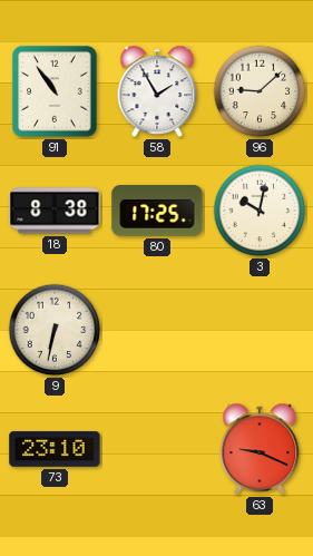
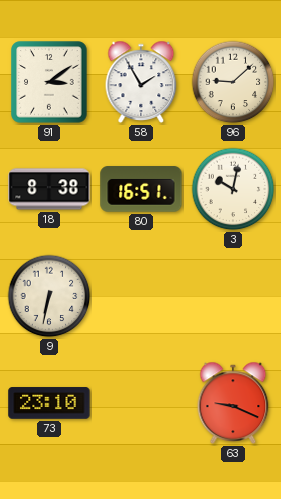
91: 10:54 -> 3:09 (49, 82)
80: 17:25 -> 16:51 (141, 189)
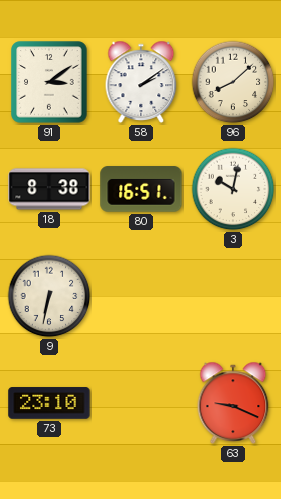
58: 1:55 -> 2:09 (141, 82)
96: 9:08 -> 8:08 (233, 82)
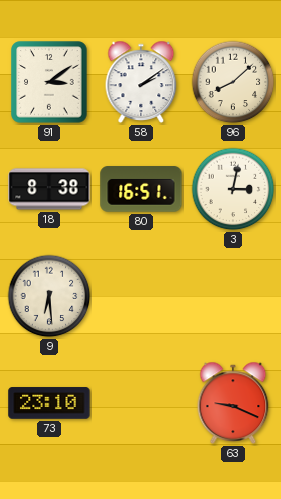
3: 10:02 -> 3:02 (233, 189)
9: 6:32 -> 6:29 (49, 296)
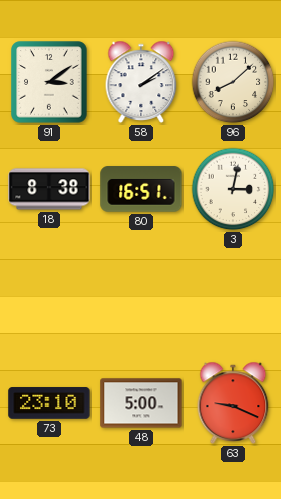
9: 6:29 -> none (49, 296)
48: none -> 5:00 (141, 403)
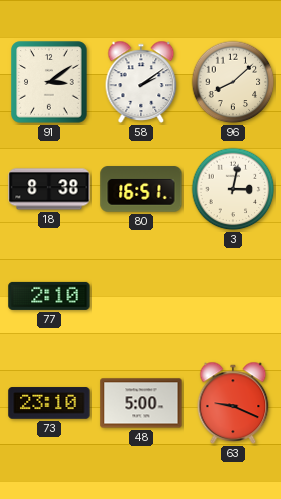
77: none -> 2:10 (49, 296)
